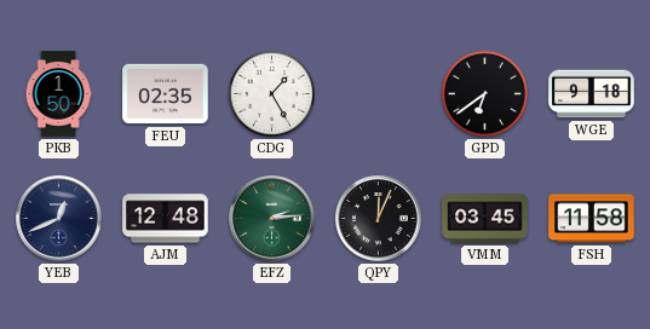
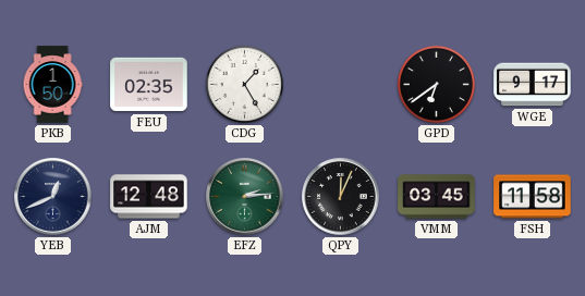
WGE: 9:18 -> 9:17 (533, 85)
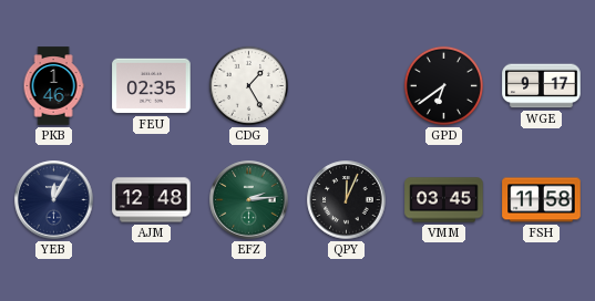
PKB: 1:50 -> 1:46 (53, 86)
YEB: 12:41 -> 12:05 (54, 200)
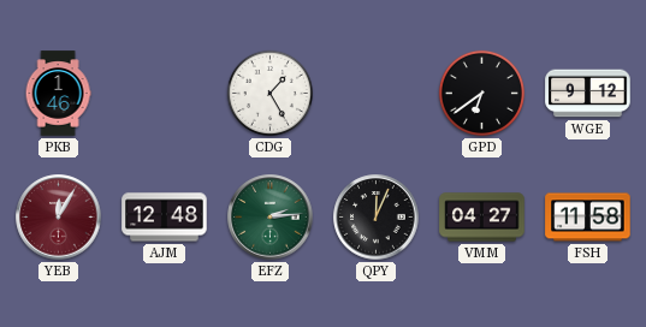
FEU: 02:35 -> none (152, 86)
WGE: 9:17 -> 9:12 (588, 94)
YEB dial: navy -> burgundy (59, 218)
VMM: 03:45 -> 04:27 (482, 218)
